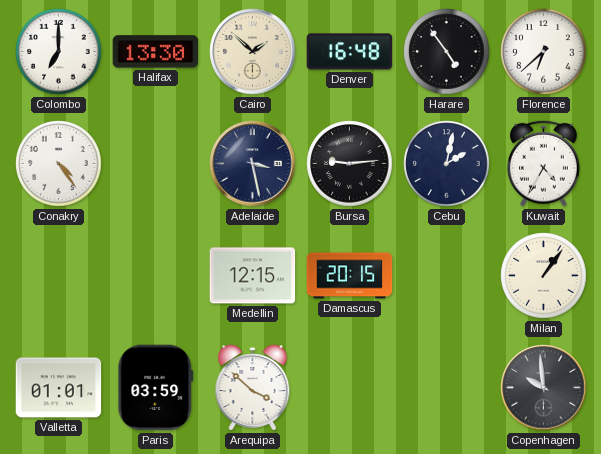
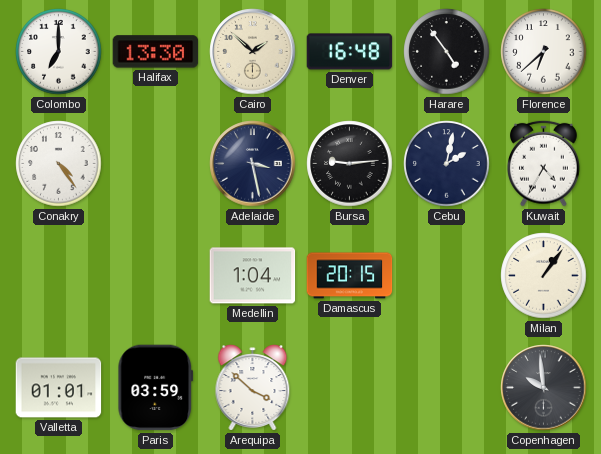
Medellin: 12:15 -> 1:04 (253, 276)
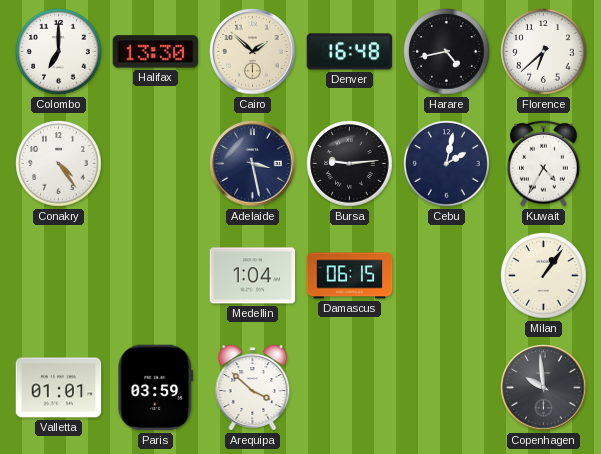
Harare: 4:54 -> 4:43 (447, 52)
Damascus: 20:15 -> 06:15 (350, 276)
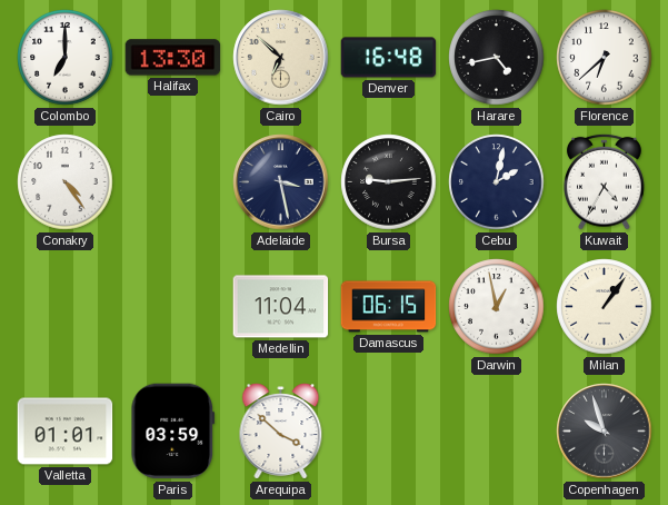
Cairo: 1:52 -> 6:52 (281, 58)
Medellin: 1:04 -> 11:04 (281, 307)
Darwin: none -> 12:58 (497, 307)
Copenhagen: 9:59 -> 9:57 (605, 432)
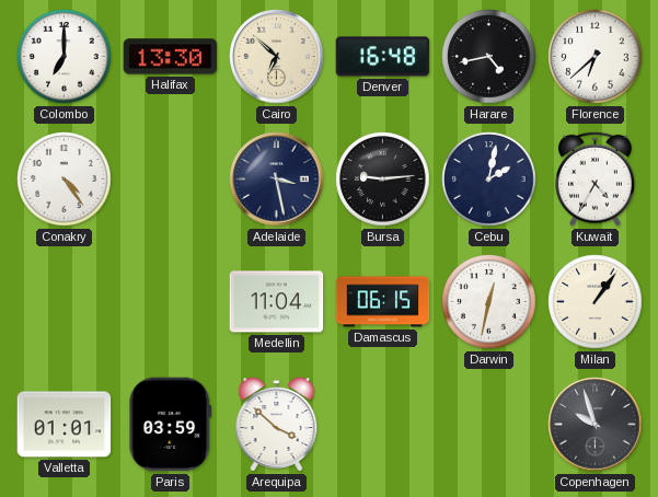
Darwin: 12:58 -> 12:32 (489, 302)
